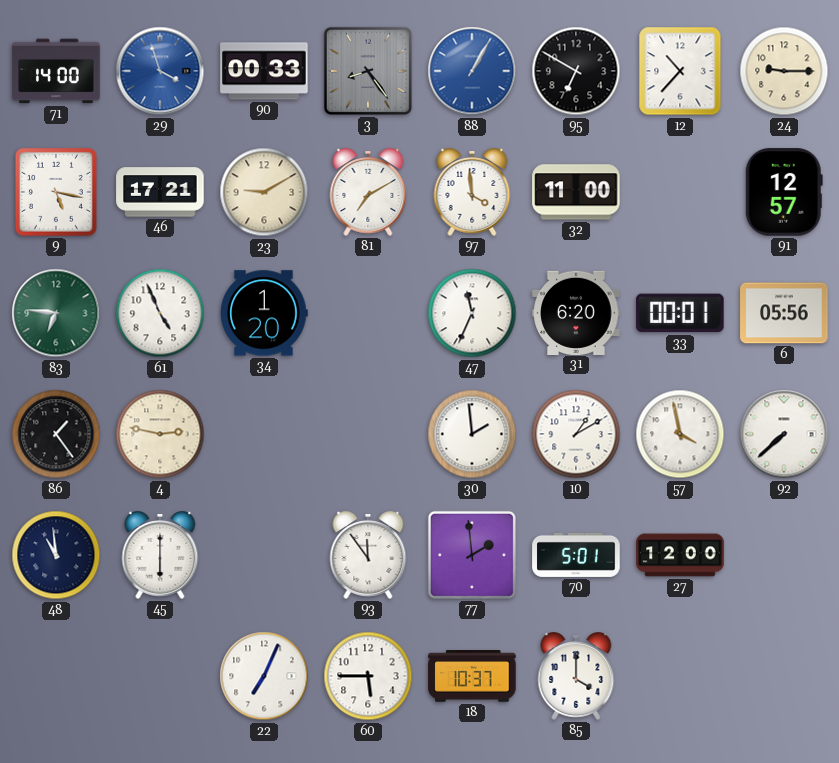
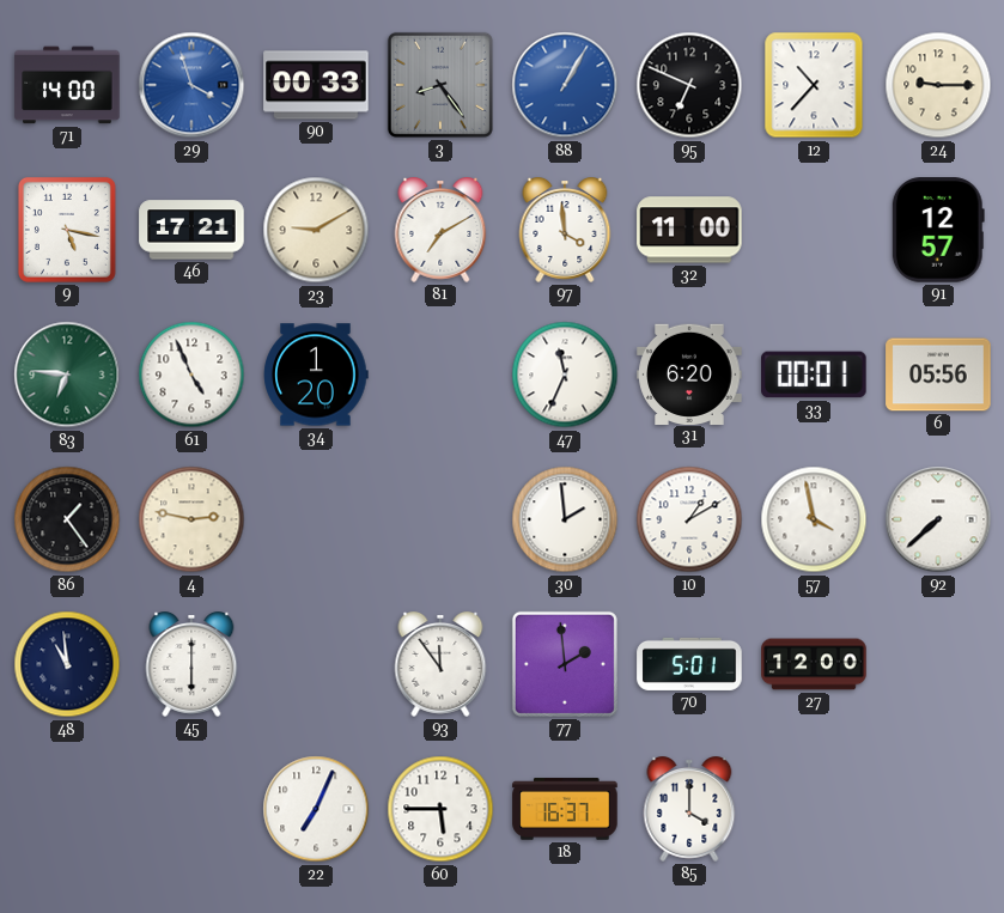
95: 6:50 -> 6:49 (689, 85)
18: 10:37 -> 16:37 (565, 809)
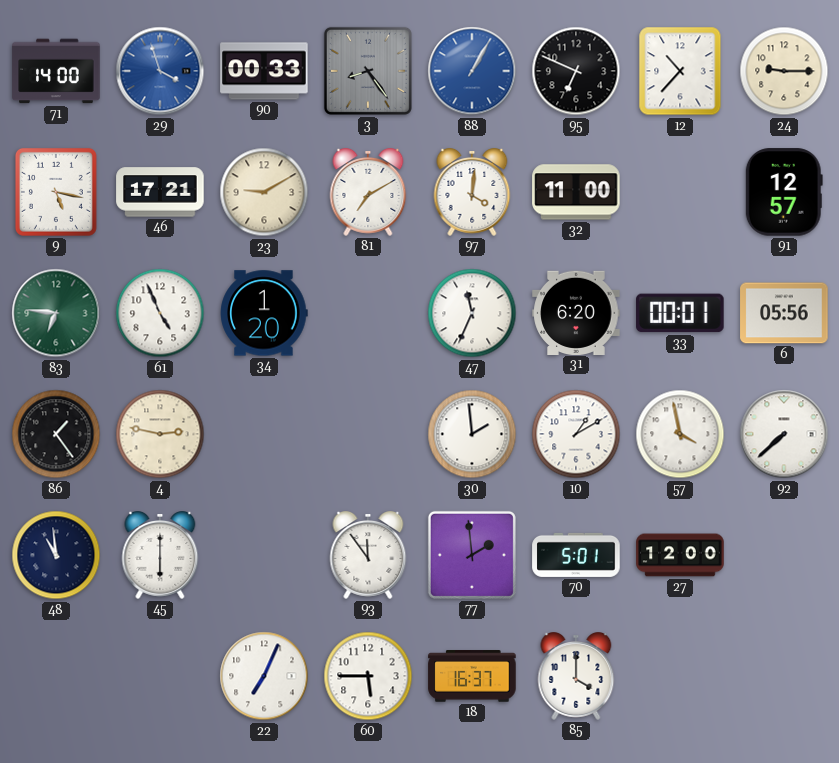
97: 3:59 -> 4:01 (472, 193)
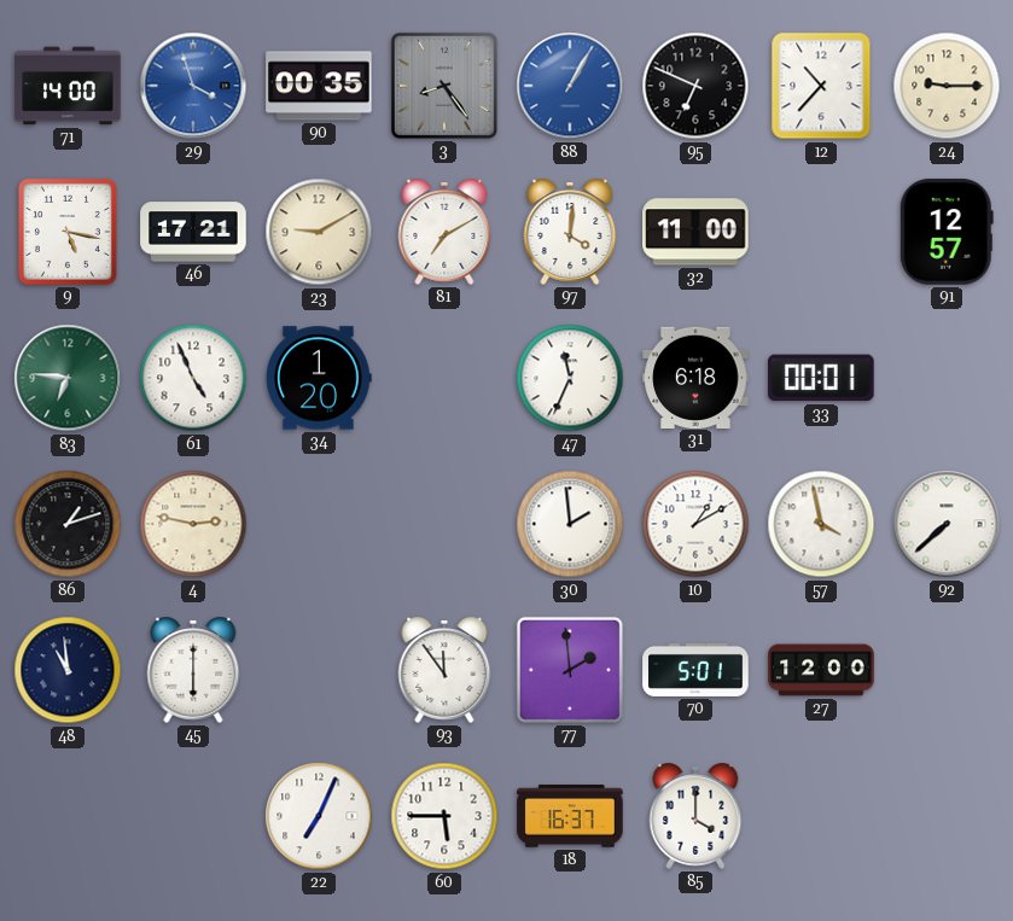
90: 00:33 -> 00:35 (319, 86)
31: 6:20 -> 6:18 (695, 377)
6: 05:56 -> none (784, 313)
86: 1:24 -> 1:12 (68, 524)
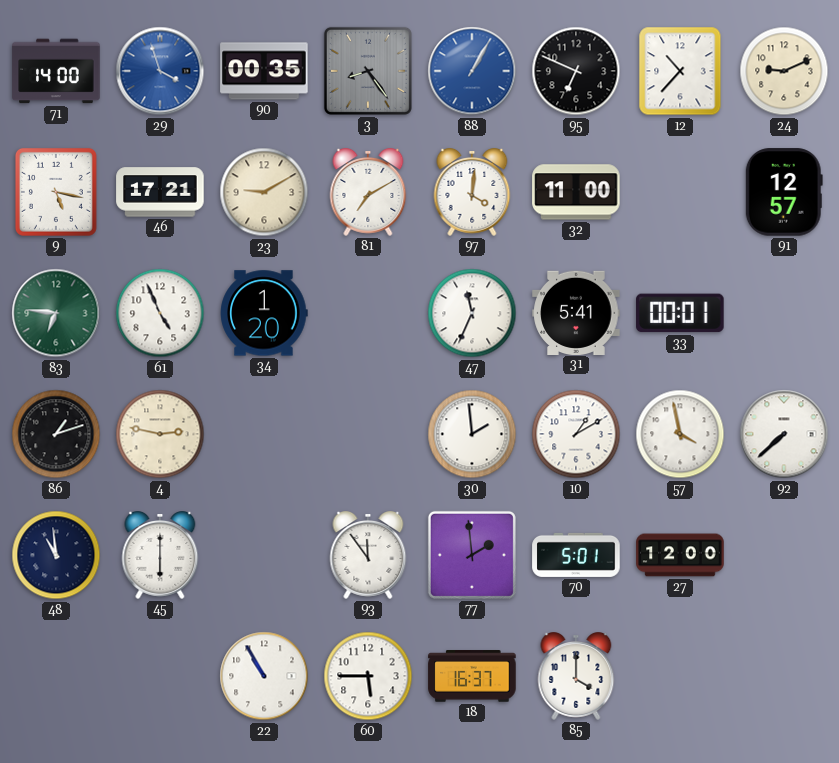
24: 9:15 -> 9:11 (784, 71)
31: 6:18 -> 5:41 (576, 312)
22: 7:04 -> 10:55 (264, 676)
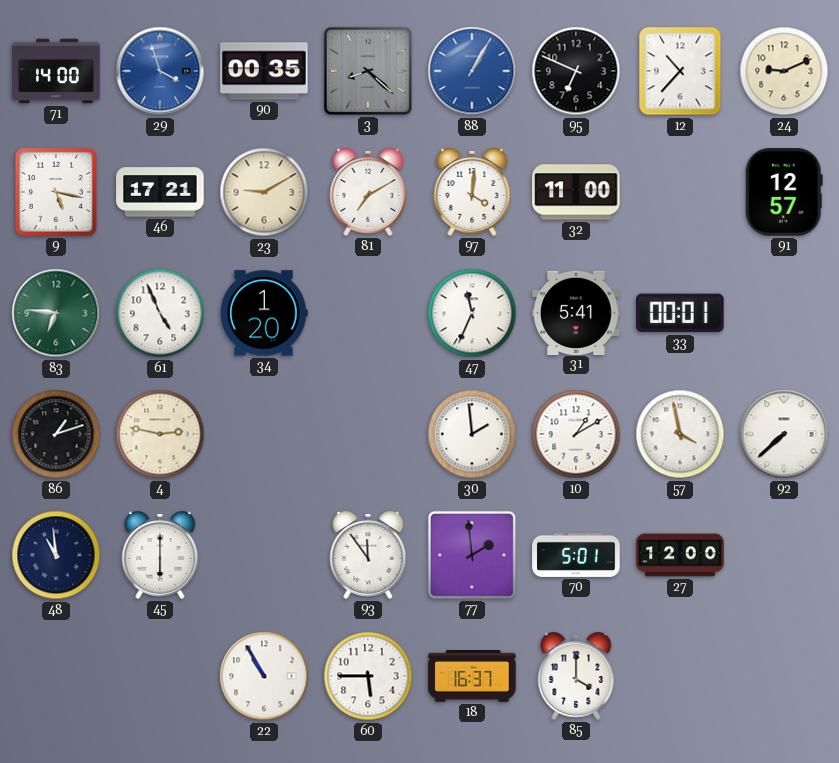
3: 8:24 -> 8:22 (368, 71)
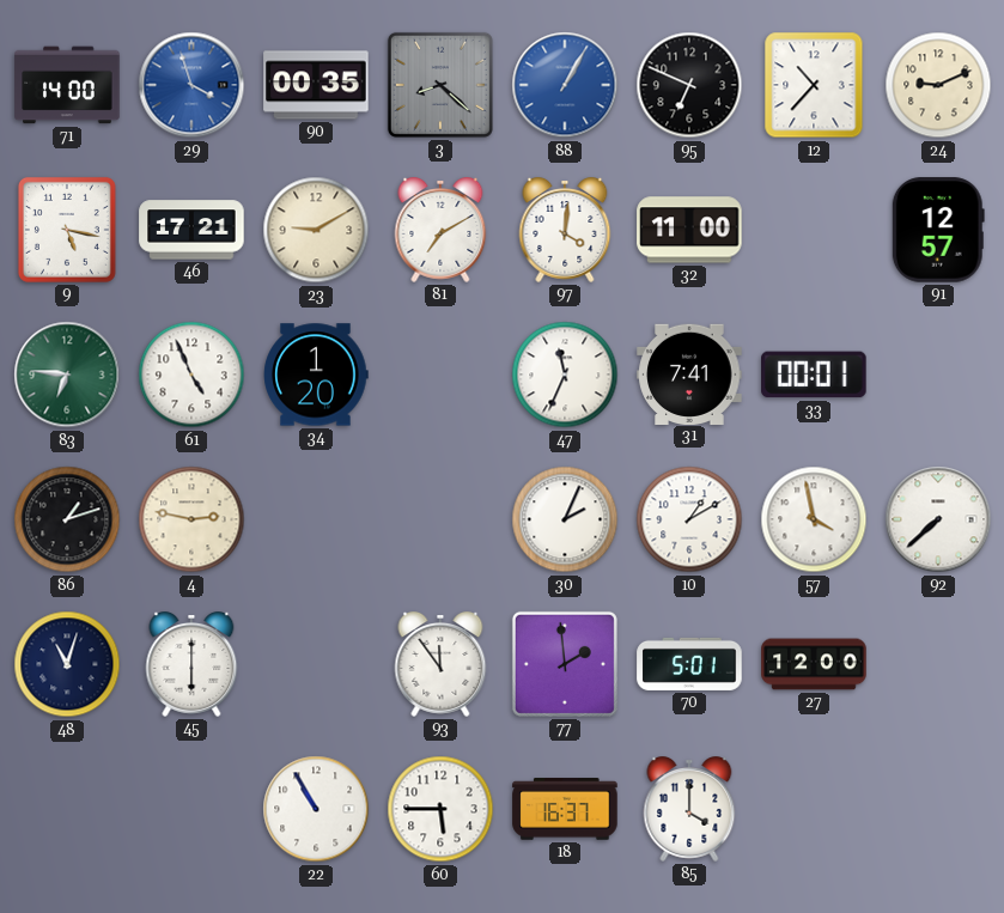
31: 5:41 -> 7:41 (689, 373)
30: 1:59 -> 2:04 (565, 519)
48: 10:59 -> 11:03 (67, 664)
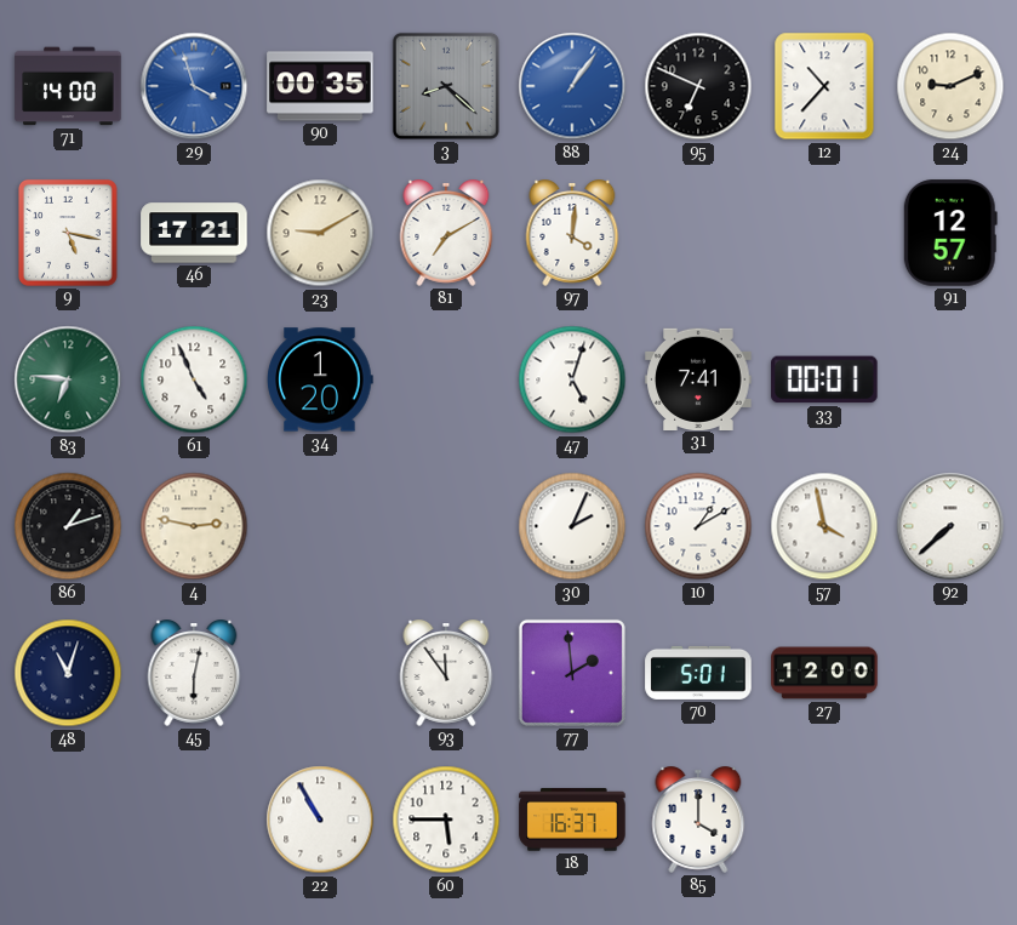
88: 1:05 -> 1:06 (572, 86)
32: 11:00 -> none (689, 230)
47: 11:34 -> 5:03 (572, 379)
45: 6:00 -> 6:02 (194, 674)
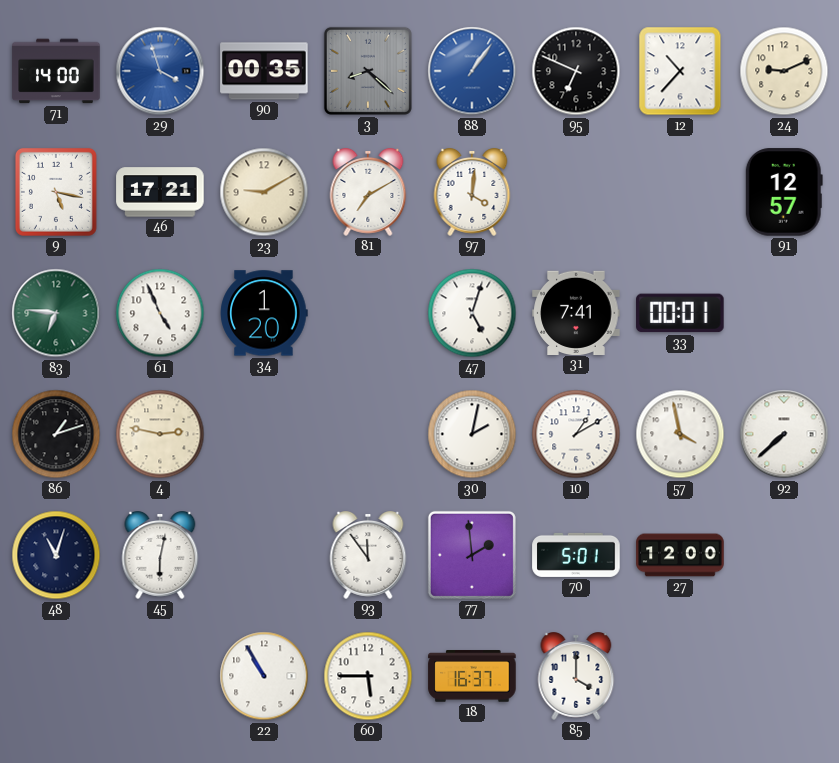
30: 2:04 -> 2:02 (472, 434)
